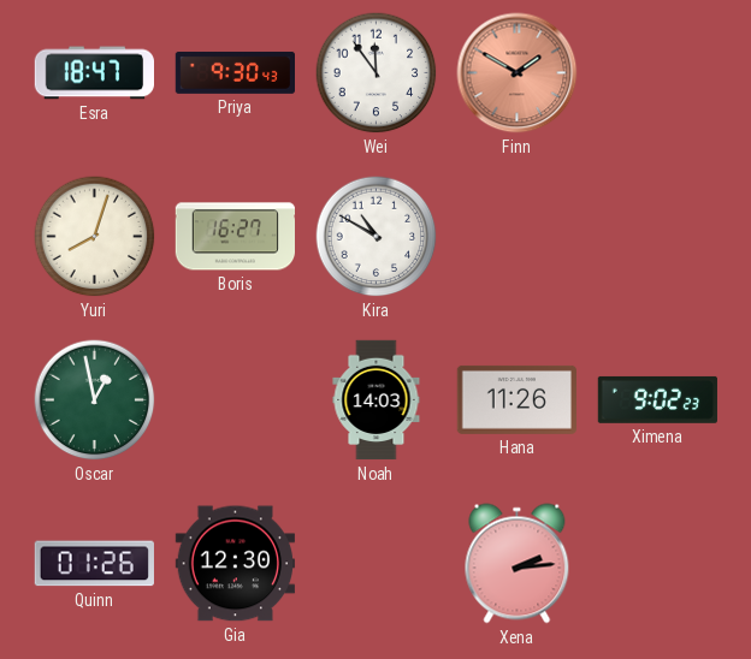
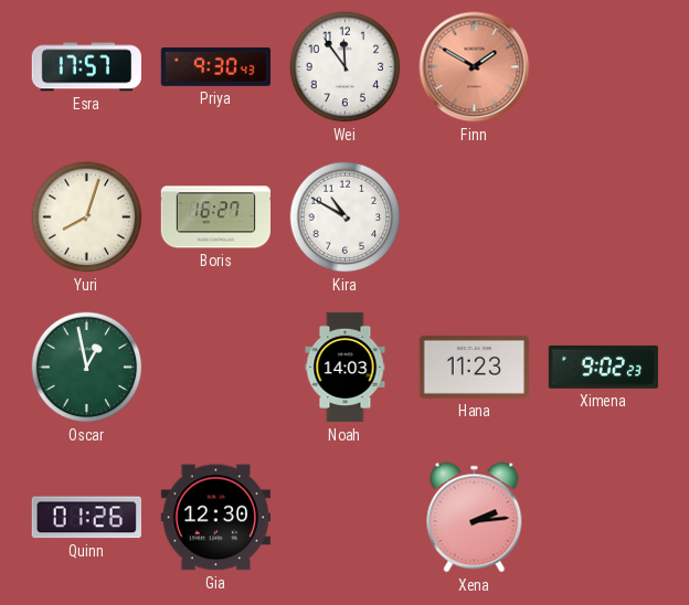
Esra: 18:47 -> 17:57 (86, 67)
Hana: 11:26 -> 11:23 (474, 367)
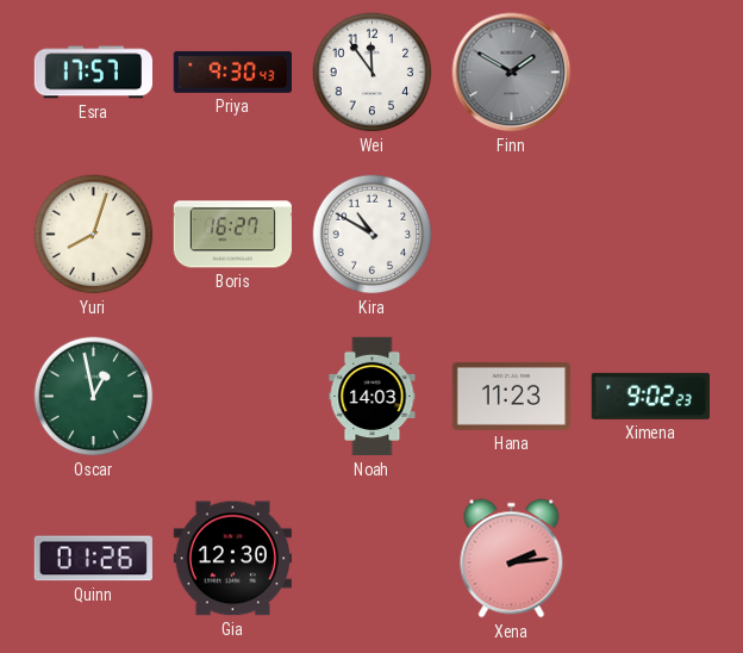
Finn dial: salmon -> grey (512, 73)
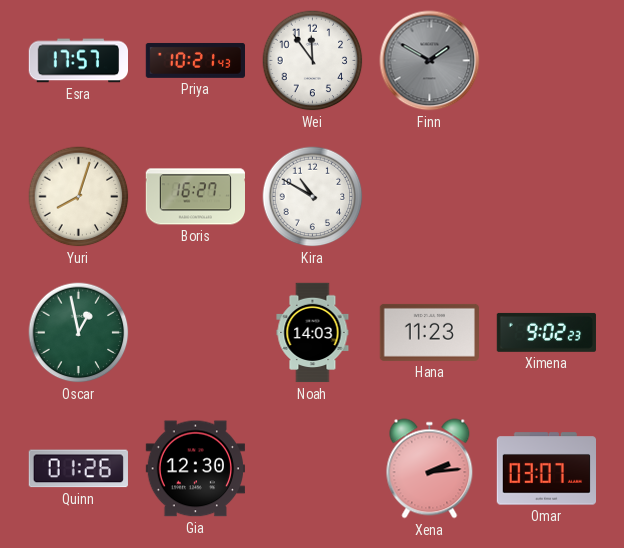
Priya: 9:30 -> 10:21 (195, 60)
Omar: none -> 03:07 (546, 469)
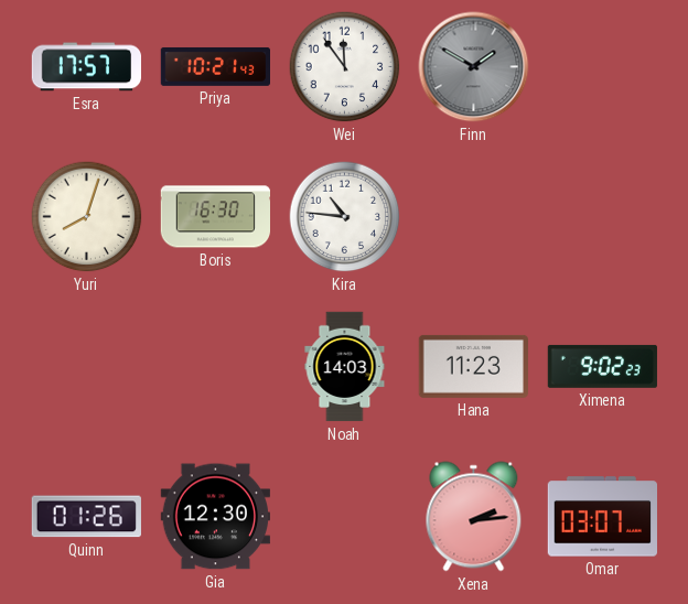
Boris: 16:27 -> 16:30 (215, 217)
Kira: 10:50 -> 10:46 (345, 217)
Oscar: 12:58 -> none (79, 333)
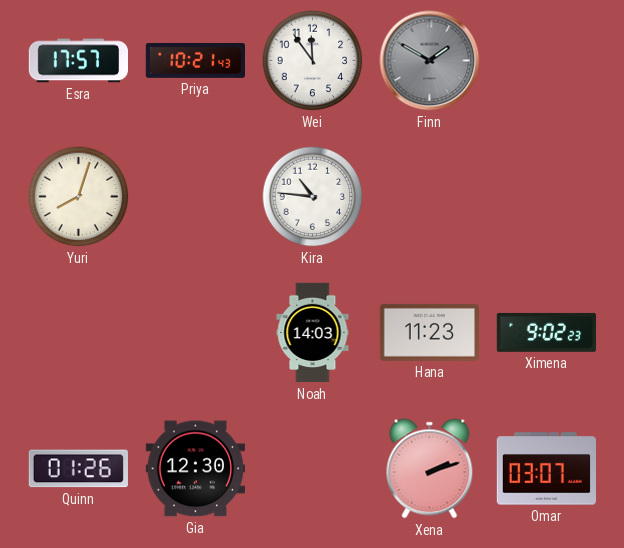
Boris: 16:30 -> none (215, 217)
Xena: 2:14 -> 2:12 (430, 469)
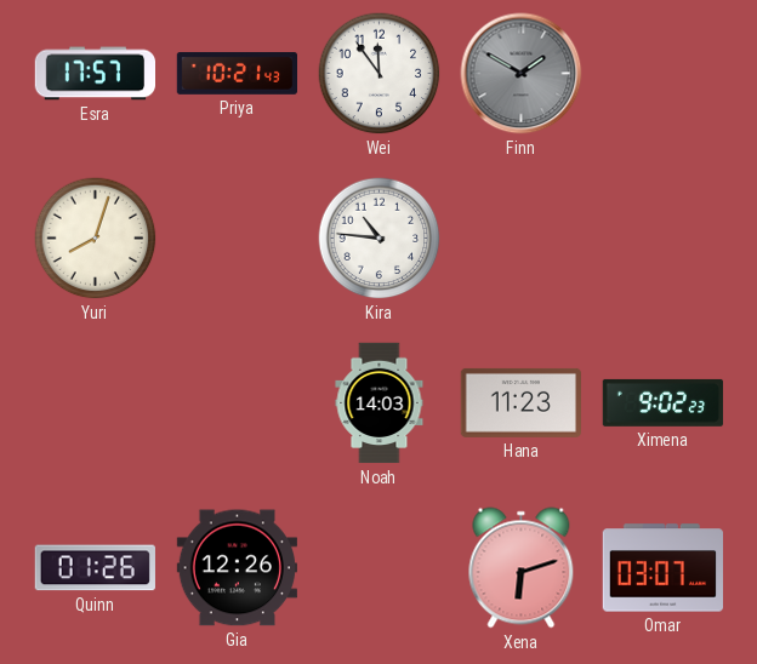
Gia: 12:30 -> 12:26 (237, 568)
Xena: 2:12 -> 6:12 (522, 568)
